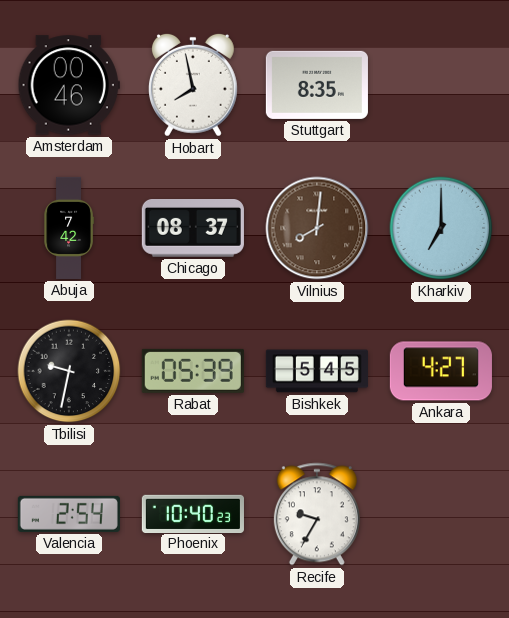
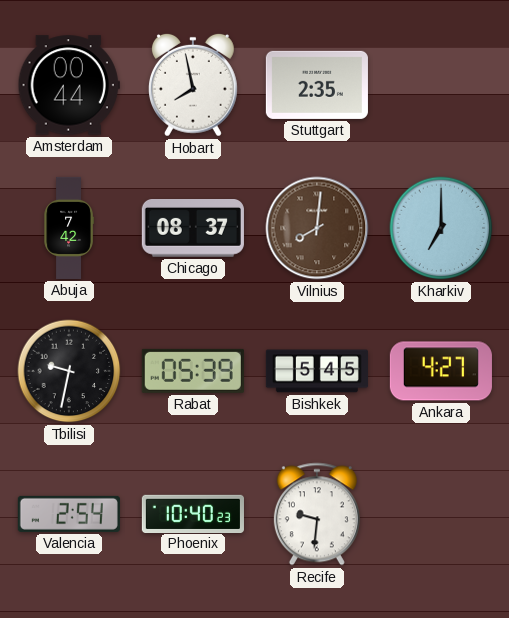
Amsterdam: 00:46 -> 00:44 (69, 85)
Stuttgart: 8:35 -> 2:35 (317, 85)
Recife: 9:35 -> 9:31 (317, 514)
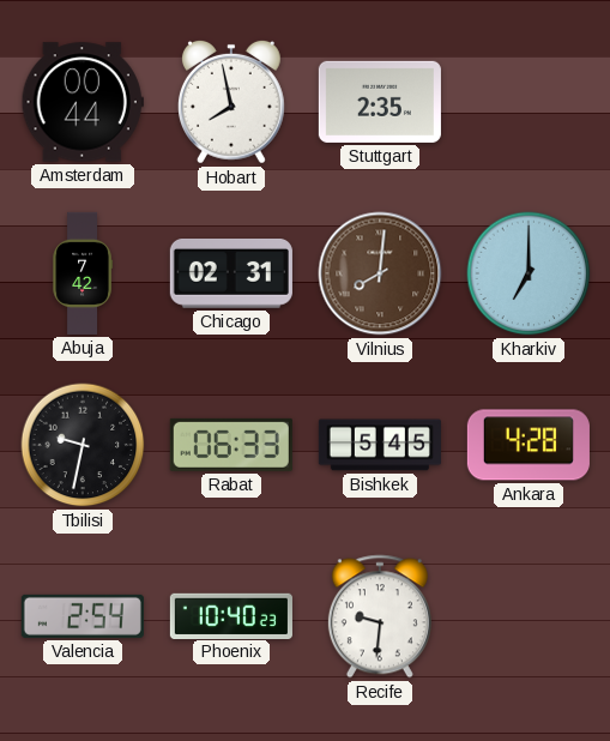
Chicago: 08:37 -> 02:31 (231, 275)
Rabat: 05:39 -> 06:33 (231, 445)
Ankara: 4:27 -> 4:28 (529, 445)
